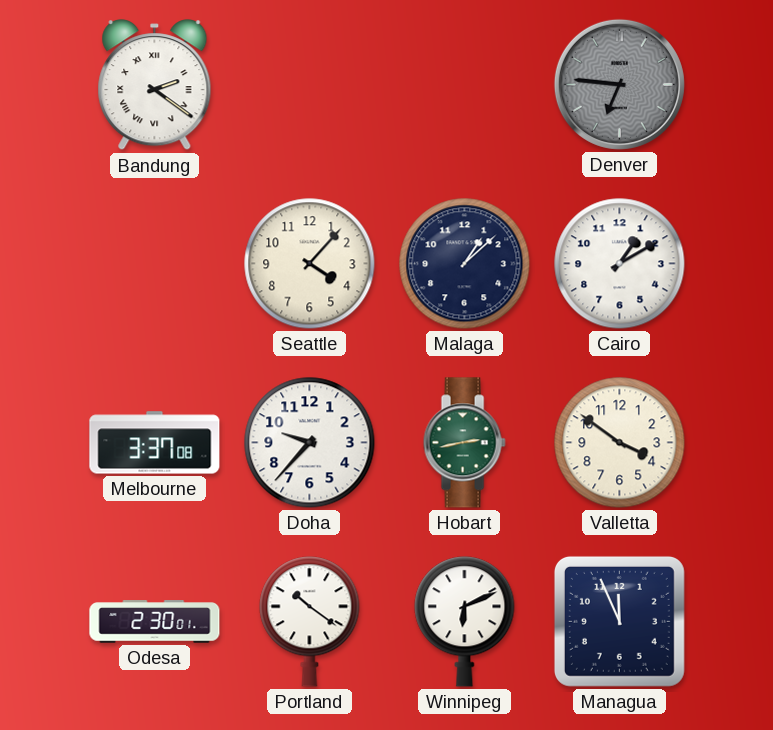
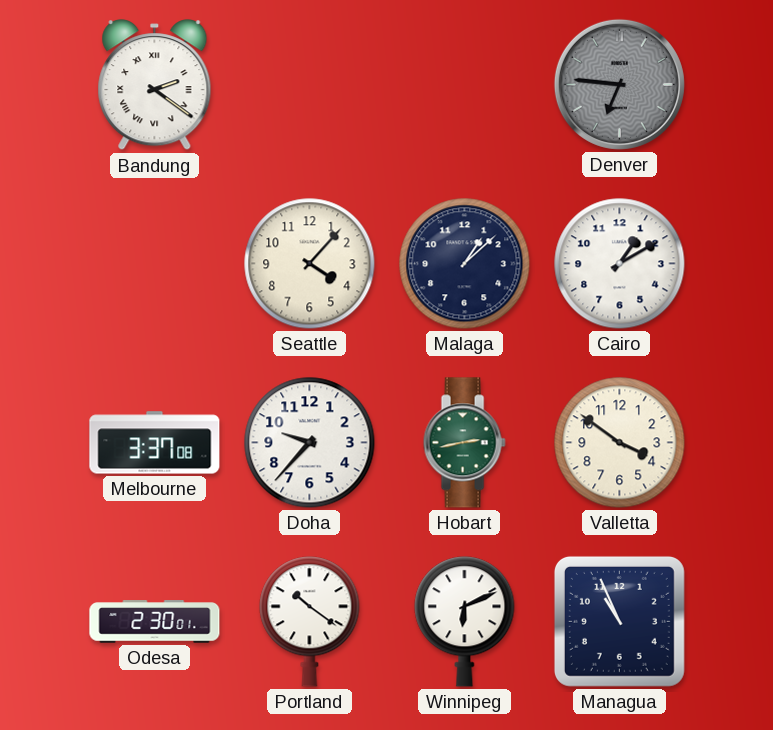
Managua: 11:56 -> 10:56 (619, 621)
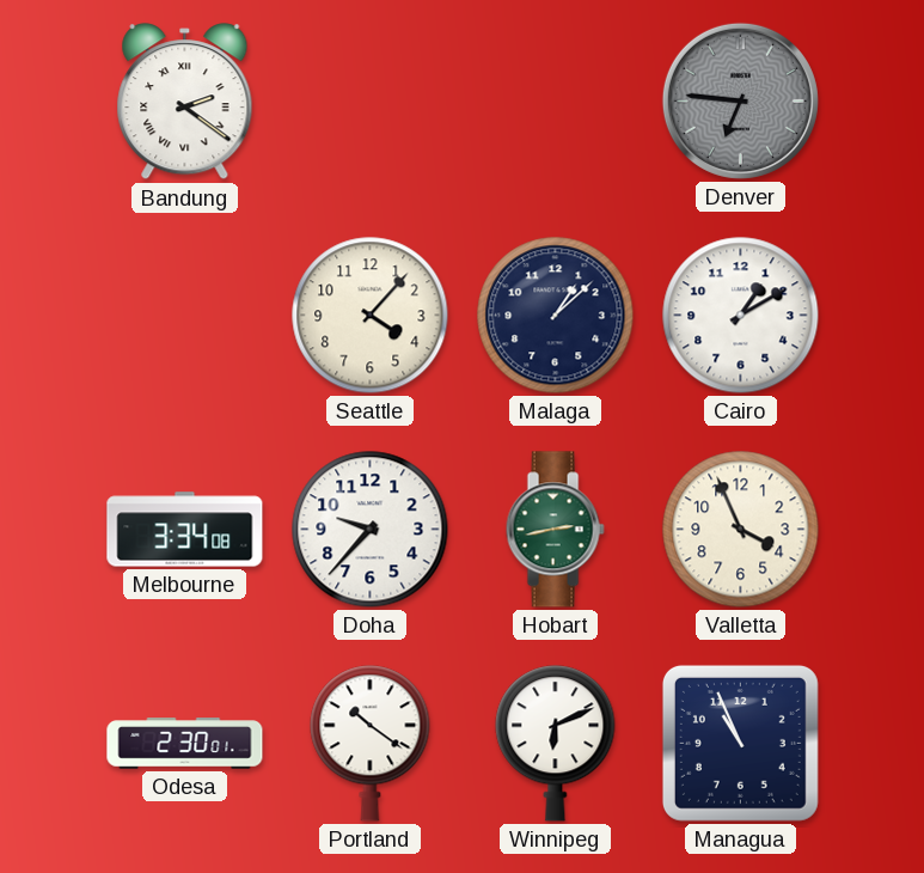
Melbourne: 3:37 -> 3:34 (185, 530)
Valletta: 3:51 -> 3:56 (741, 530)
